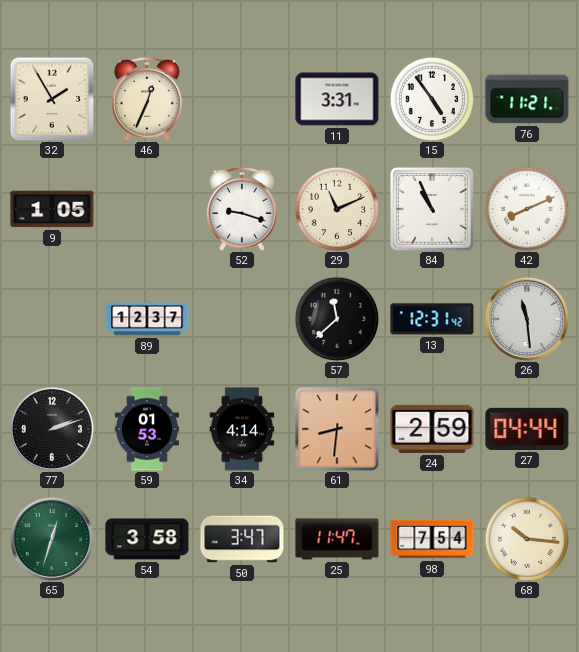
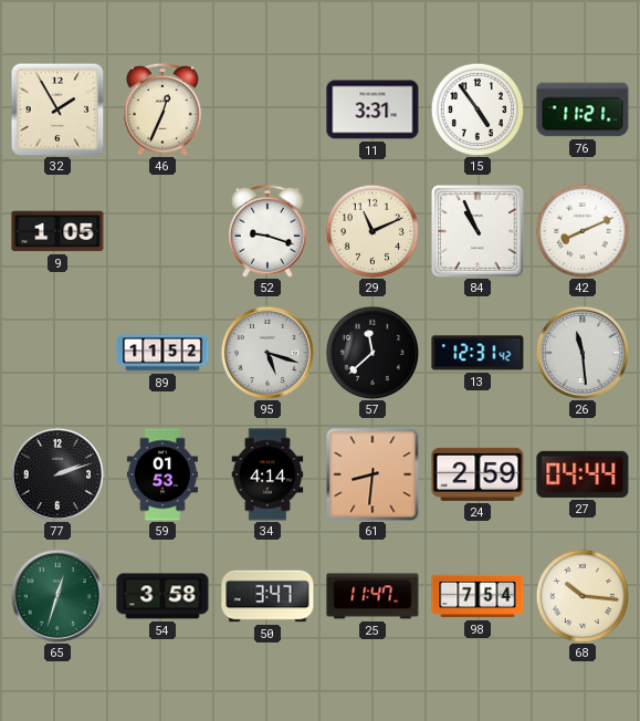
89: 12:37 -> 11:52 (162, 353)
95: none -> 5:18 (267, 353)
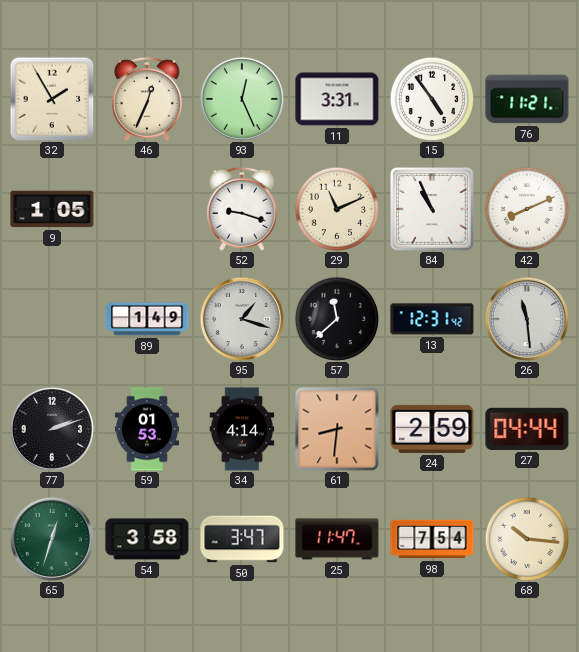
93: none -> 12:26 (242, 99)
89: 11:52 -> 1:49 (147, 319)
95: 5:18 -> 1:18 (242, 319)
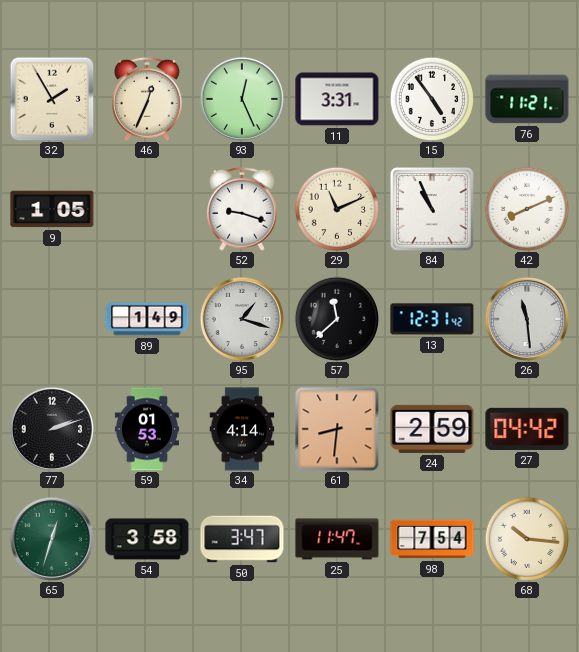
27: 04:44 -> 04:42 (527, 429)
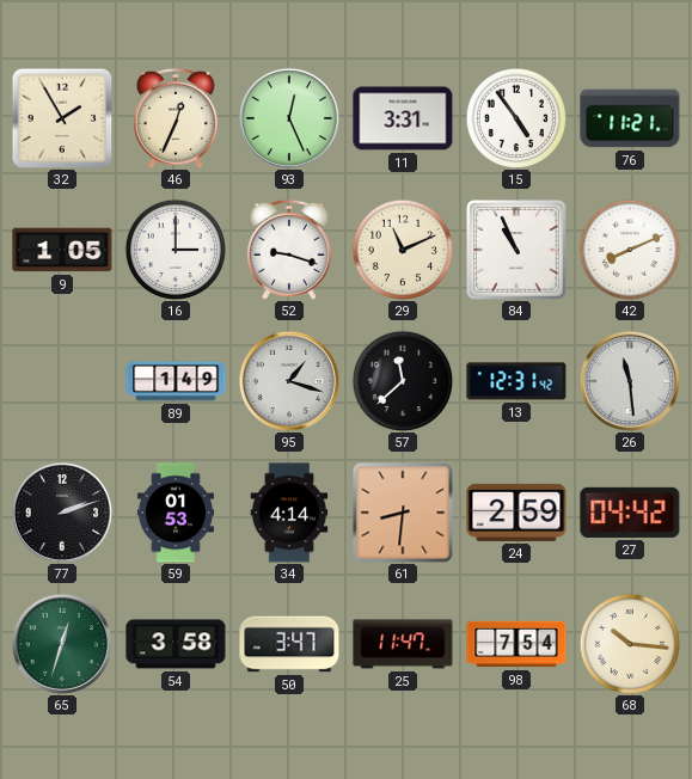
16: none -> 3:00 (174, 249)
